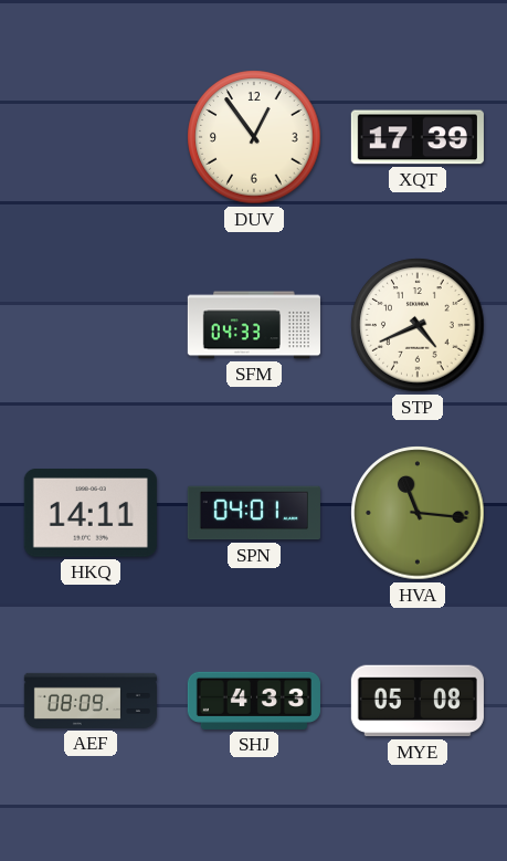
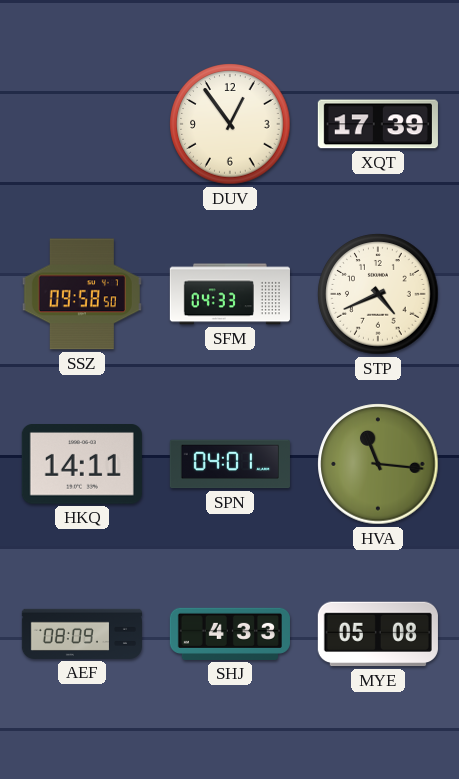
SSZ: none -> 09:58 (82, 294)
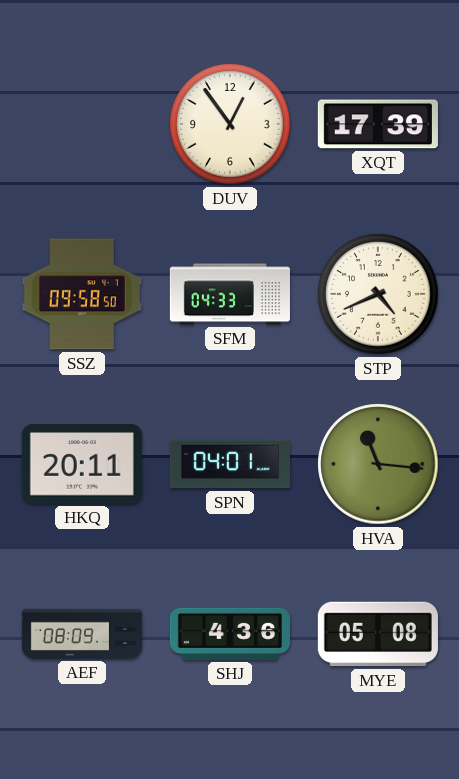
HKQ: 14:11 -> 20:11 (82, 465)
SHJ: 4:33 -> 4:36 (230, 634)
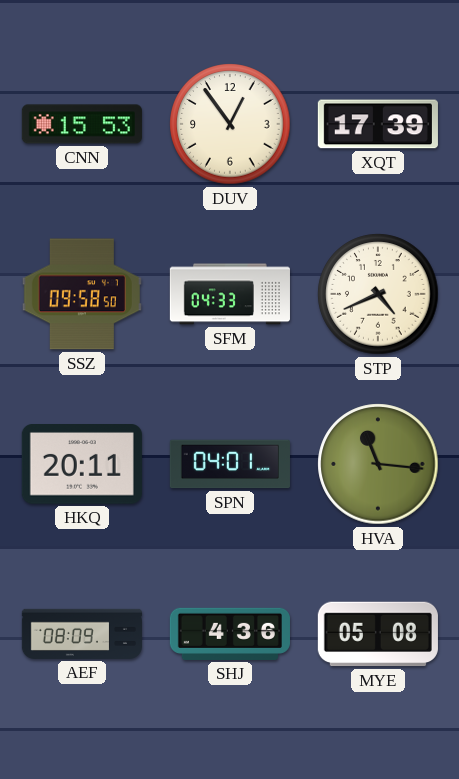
CNN: none -> 15:53 (82, 124)
